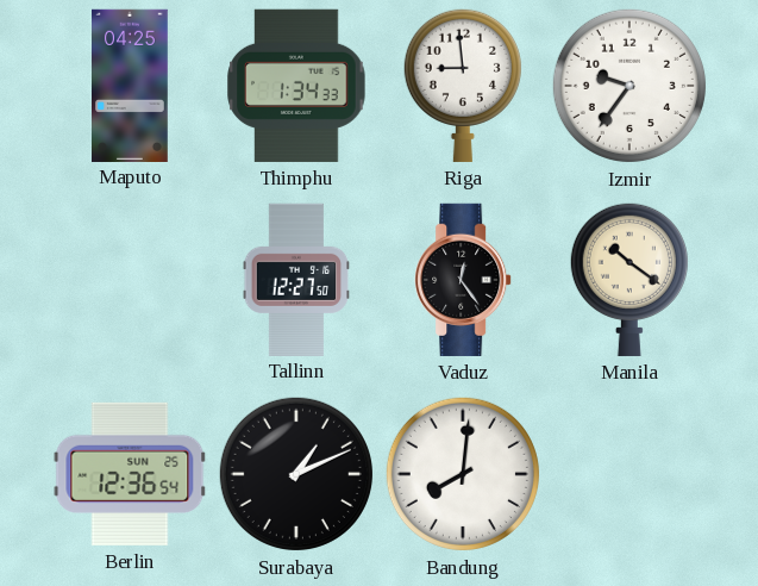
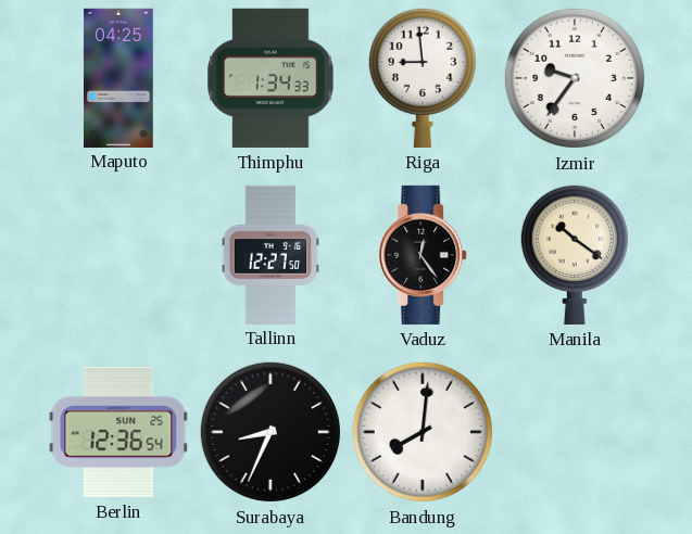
Surabaya: 1:11 -> 8:34 (270, 432)
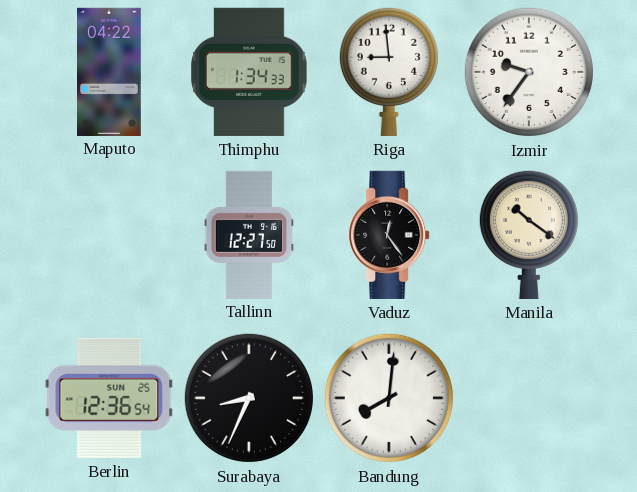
Maputo: 04:25 -> 04:22 (110, 71)
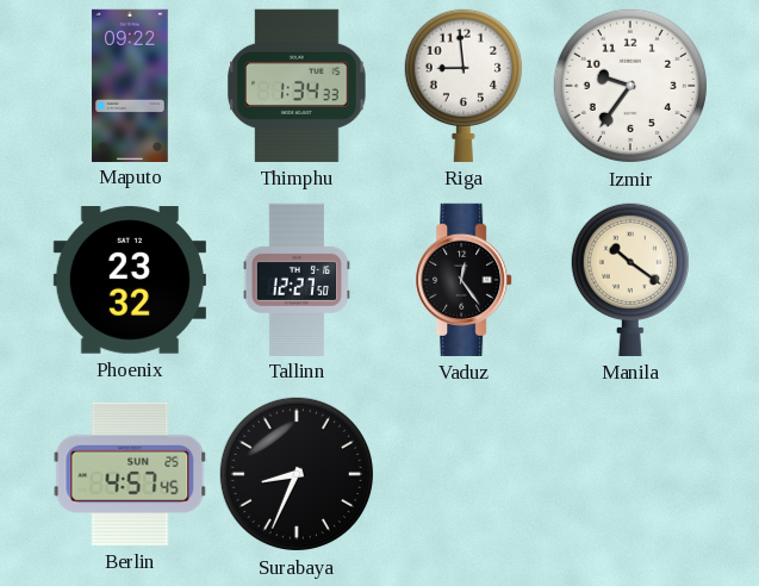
Maputo: 04:22 -> 09:22 (131, 85)
Phoenix: none -> 23:32 (130, 280)
Berlin: 12:36 -> 4:57 (130, 474)
Bandung: 8:01 -> none (389, 398)
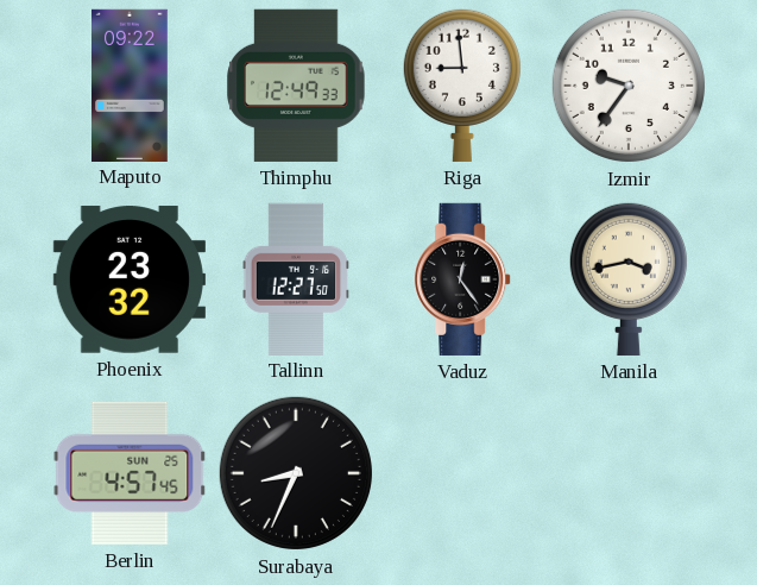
Thimphu: 1:34 -> 12:49 (296, 86)
Manila: 10:21 -> 3:43 (629, 278)
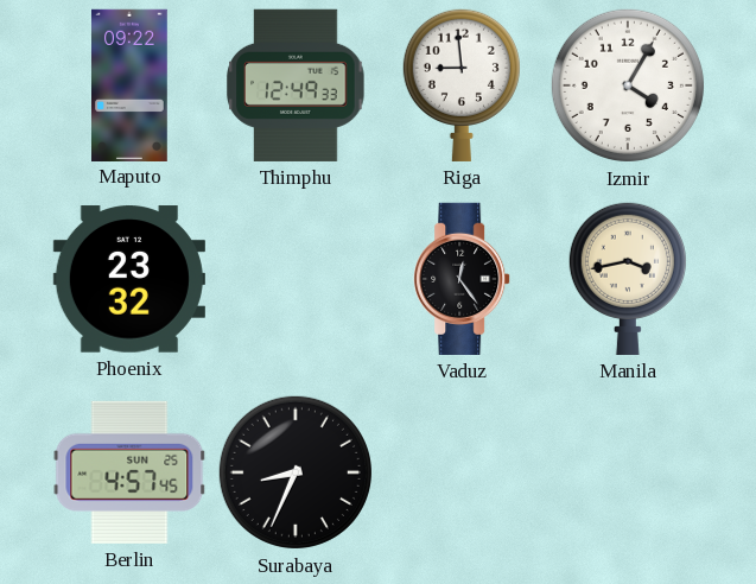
Izmir: 9:36 -> 4:05 (628, 85)
Tallinn: 12:27 -> none (296, 278)
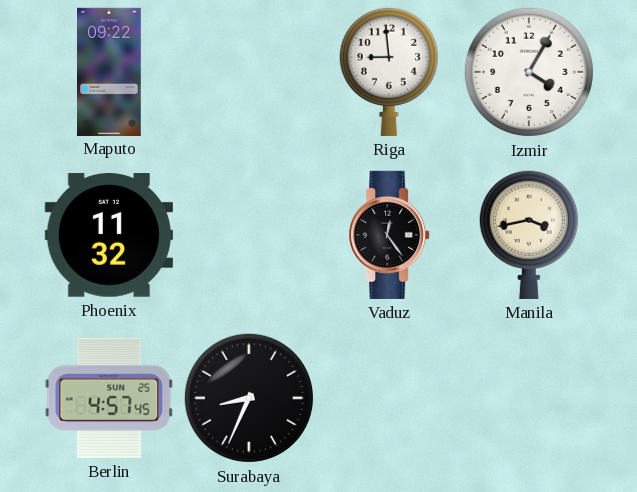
Thimphu: 12:49 -> none (296, 85)
Phoenix: 23:32 -> 11:32 (109, 235)
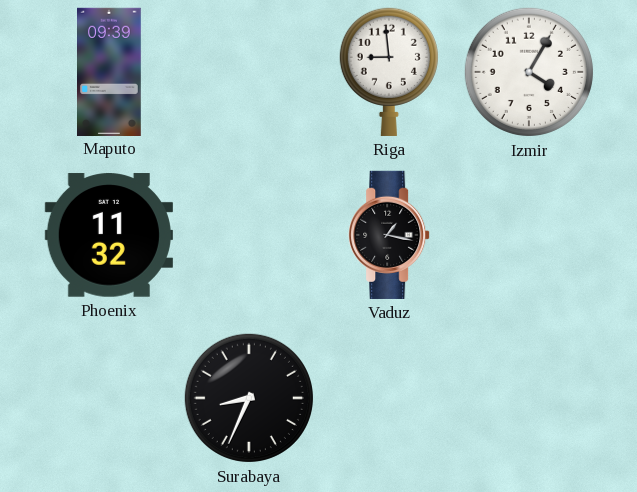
Maputo: 09:22 -> 09:39 (110, 71)
Vaduz: 12:24 -> 1:17 (389, 235)
Manila: 3:43 -> none (529, 234)
Berlin: 4:57 -> none (109, 398)
